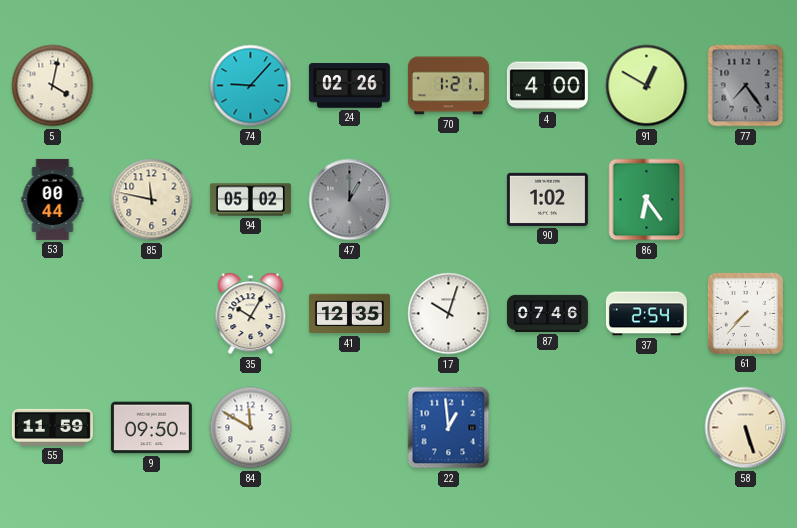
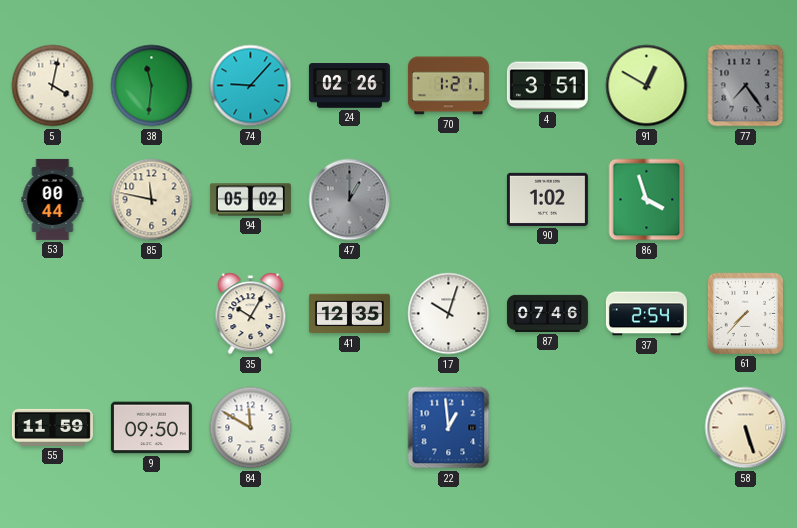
38: none -> 11:31 (152, 86)
4: 4:00 -> 3:51 (547, 86)
86: 6:24 -> 3:57 (647, 200)
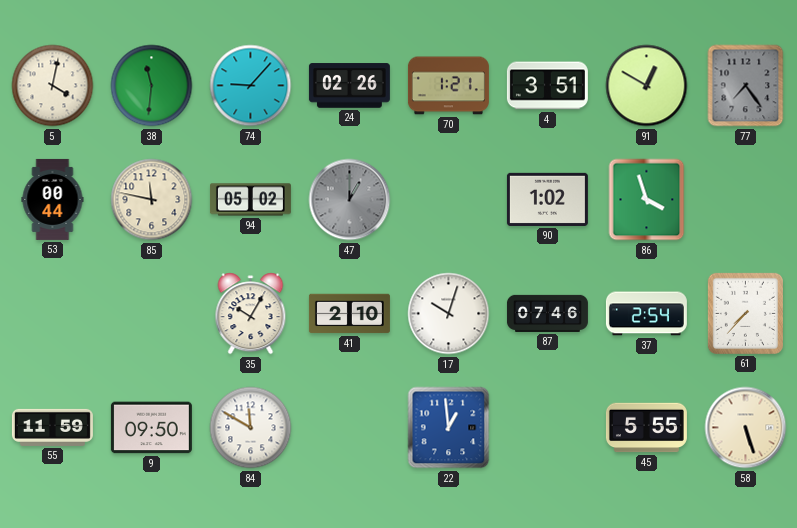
41: 12:35 -> 2:10 (349, 314)
45: none -> 5:55 (646, 428)
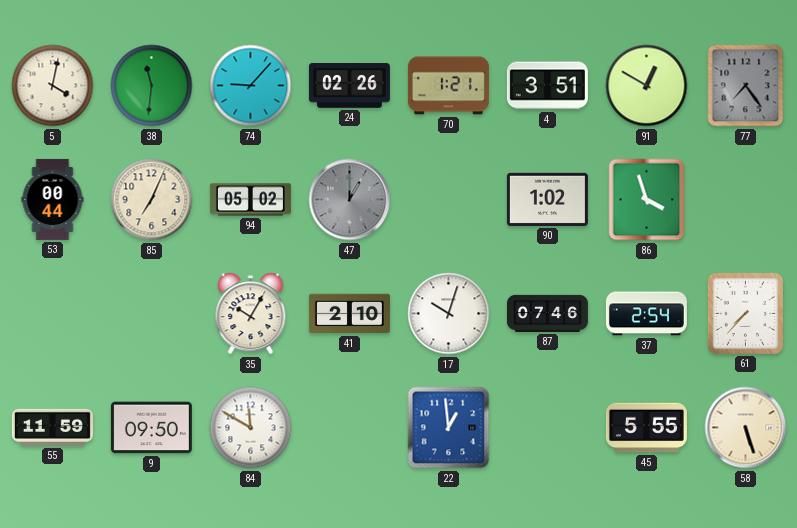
85: 11:47 -> 7:04 (152, 200)
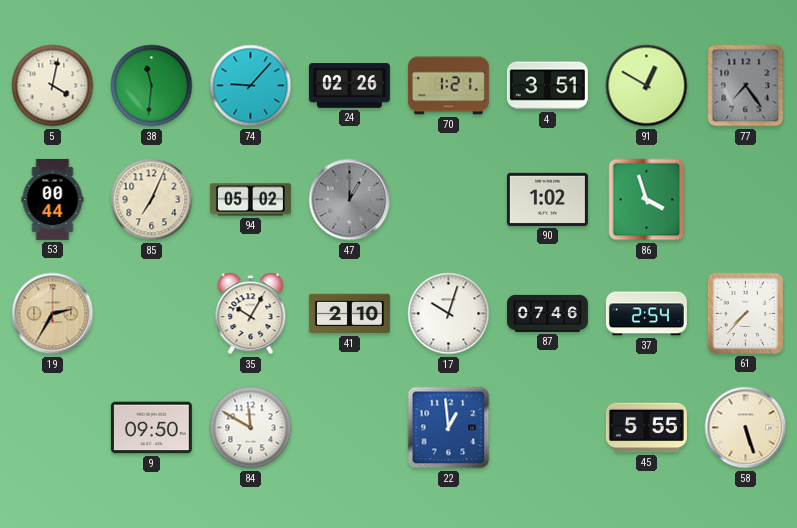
19: none -> 2:35 (53, 314)
55: 11:59 -> none (52, 427)
